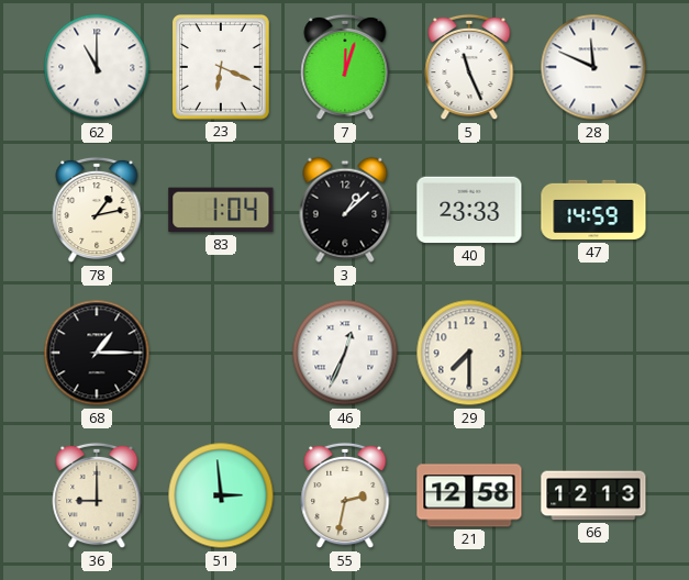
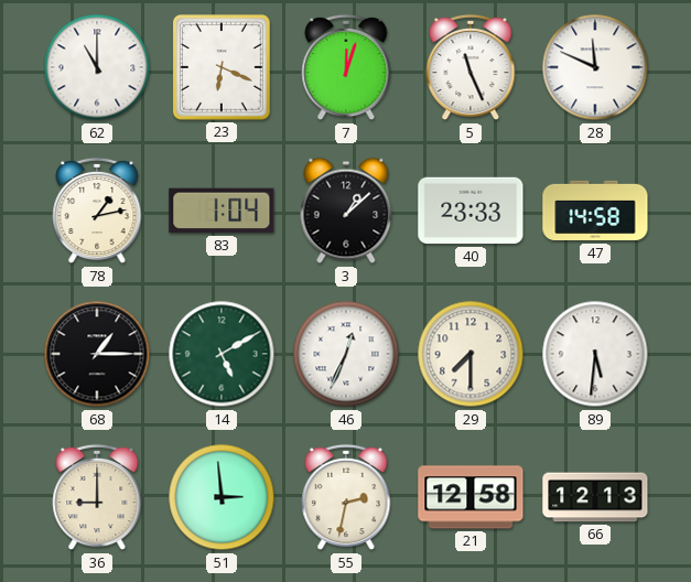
47: 14:59 -> 14:58 (595, 211)
14: none -> 5:10 (222, 354)
89: none -> 5:31 (595, 354)
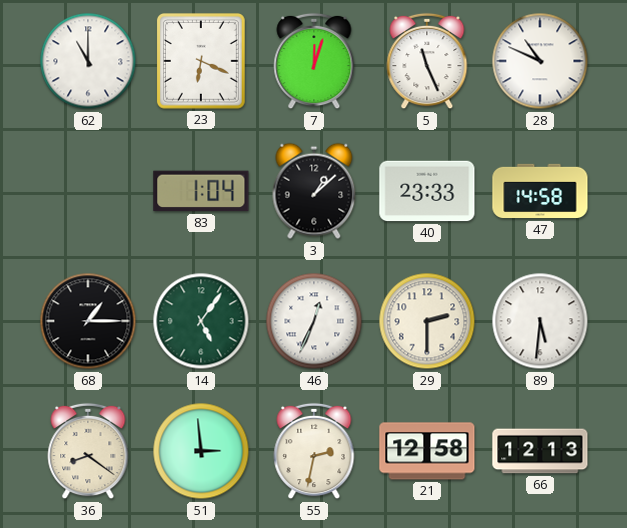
28: 11:49 -> 10:49 (540, 61)
78: 1:13 -> none (97, 211)
14: 5:10 -> 5:06 (201, 321)
29: 7:30 -> 2:30 (427, 321)
36: 9:00 -> 8:21 (88, 451)
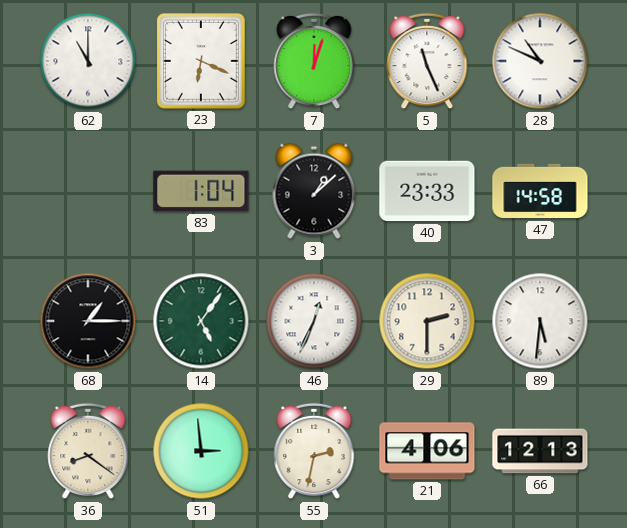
21: 12:58 -> 4:06 (427, 451)
